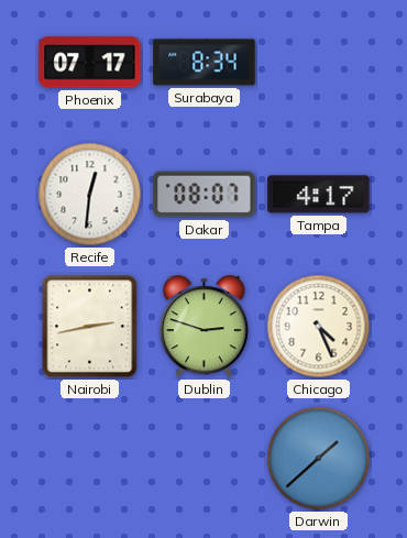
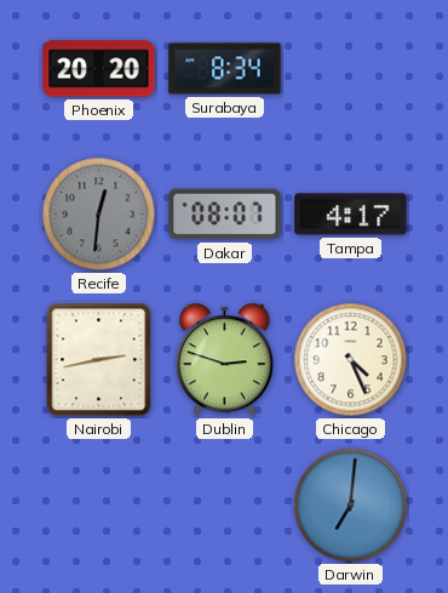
Phoenix: 07:17 -> 20:20 (99, 69)
Recife dial: white -> grey (99, 215)
Darwin: 1:38 -> 7:01 (351, 506)
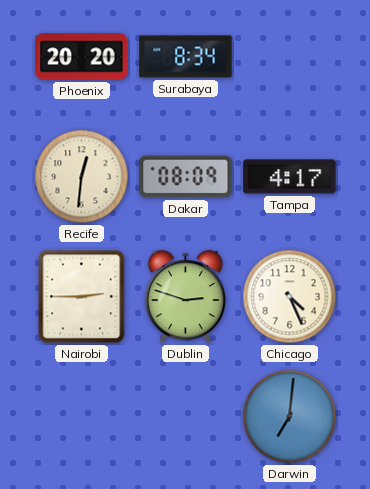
Recife dial: grey -> cream (82, 177)
Dakar: 08:07 -> 08:09 (186, 177)
Nairobi: 2:43 -> 2:45 (82, 297)
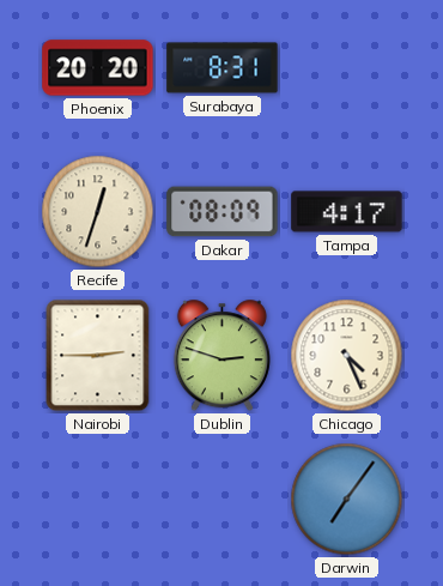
Surabaya: 8:34 -> 8:31 (223, 68)
Recife: 12:31 -> 12:33 (98, 212)
Darwin: 7:01 -> 7:06 (347, 500)
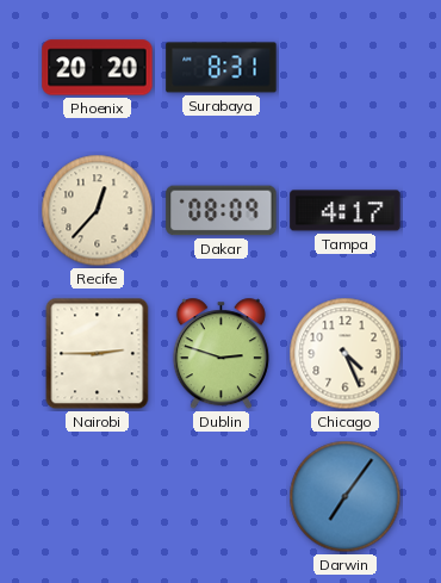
Recife: 12:33 -> 12:37 (98, 211)
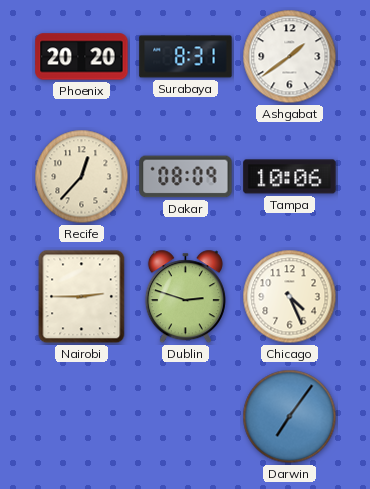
Ashgabat: none -> 1:39 (290, 57)
Tampa: 4:17 -> 10:06 (290, 177)
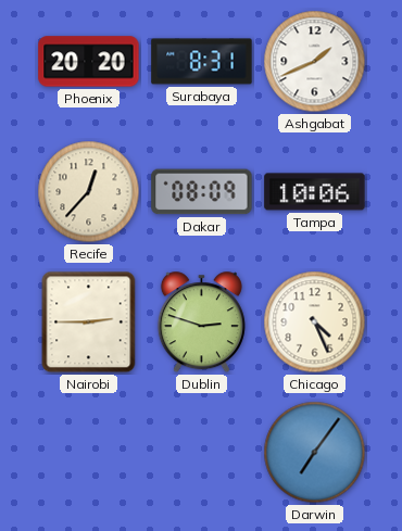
Ashgabat: 1:39 -> 1:41 (315, 62)
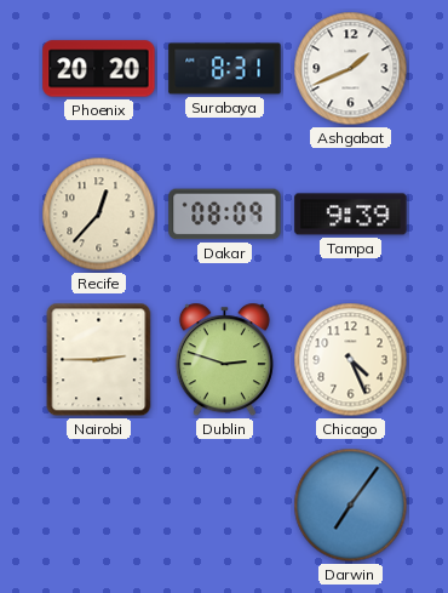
Tampa: 10:06 -> 9:39 (351, 215)
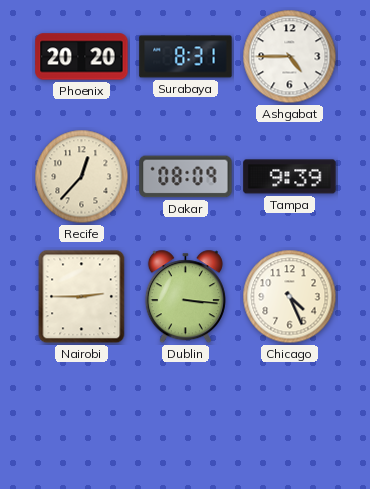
Ashgabat: 1:41 -> 4:45 (290, 57)
Dublin: 2:48 -> 3:16 (185, 297)
Darwin: 7:06 -> none (351, 506)
